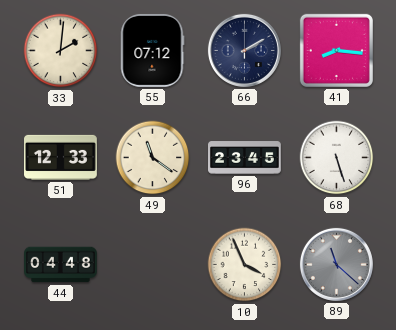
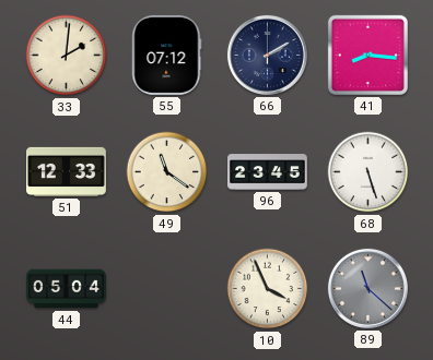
44: 04:48 -> 05:04 (67, 289)
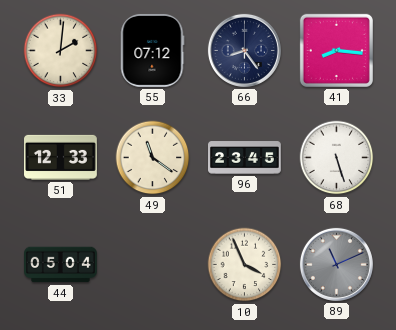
66: 2:10 -> 8:24 (244, 50)
89: 11:22 -> 11:11 (336, 264)
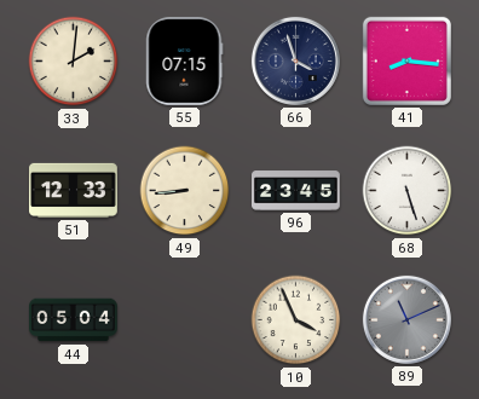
55: 07:12 -> 07:15 (185, 60)
66: 8:24 -> 3:57 (295, 60)
49: 11:21 -> 8:44 (185, 191)
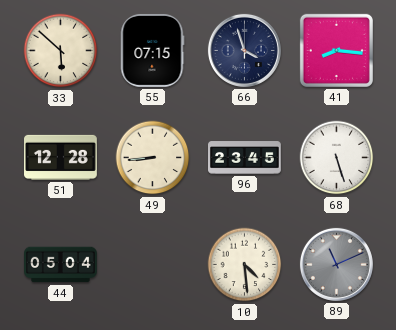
33: 2:01 -> 5:52 (61, 51)
51: 12:33 -> 12:28 (61, 157)
10: 3:56 -> 4:29 (245, 265)
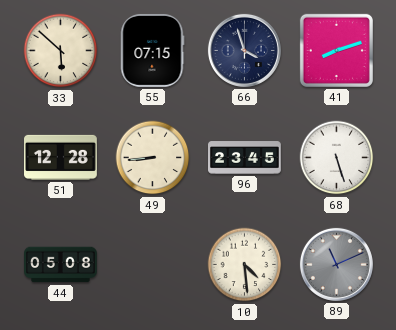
41: 8:16 -> 8:12 (336, 50)
44: 05:04 -> 05:08 (61, 265)
